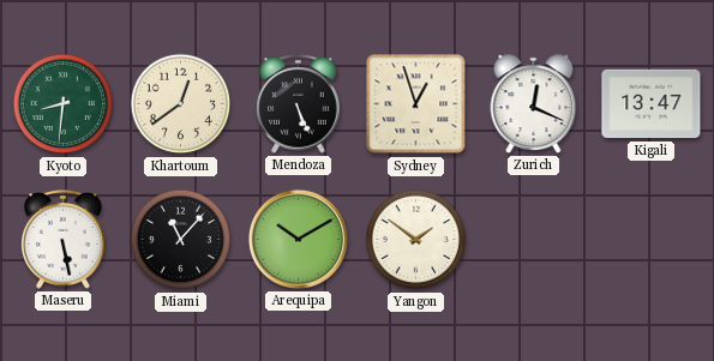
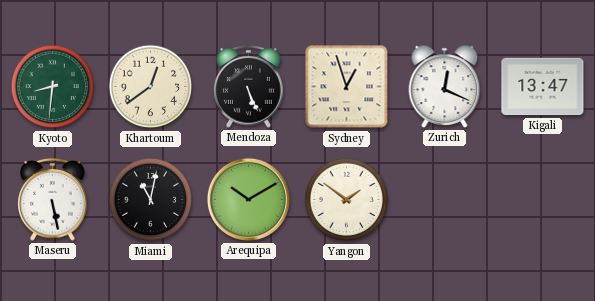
Miami: 11:07 -> 11:02 (151, 200)
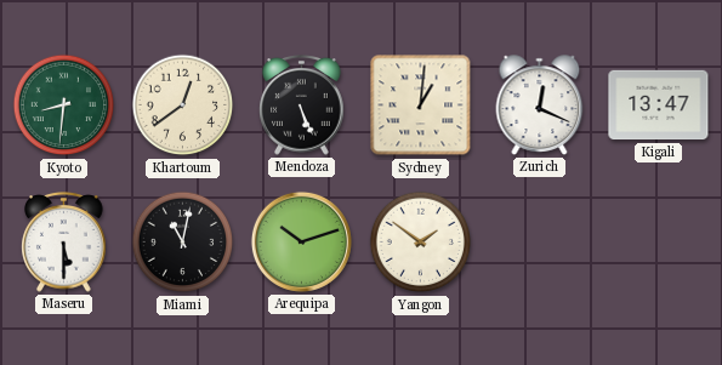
Sydney: 12:57 -> 1:01 (421, 105)
Maseru: 5:28 -> 5:30 (64, 243)
Arequipa: 10:10 -> 10:12 (301, 241)
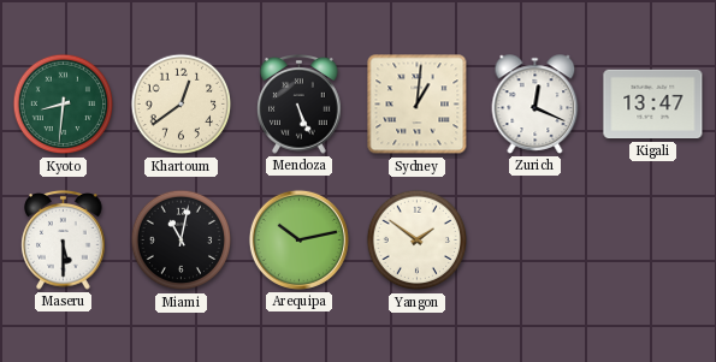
Arequipa: 10:12 -> 10:13 (298, 239)
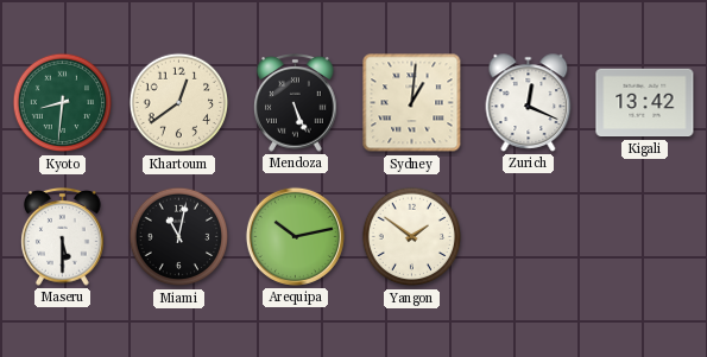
Kigali: 13:47 -> 13:42 (645, 103)
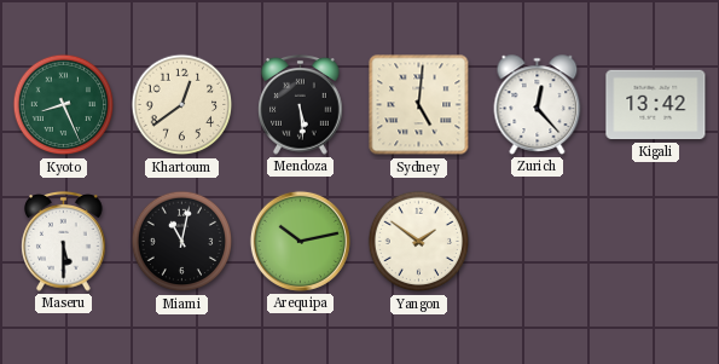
Kyoto: 8:31 -> 8:26 (64, 105)
Mendoza: 5:26 -> 5:29 (301, 105)
Sydney: 1:01 -> 5:01 (419, 105)
Zurich: 12:19 -> 12:23 (538, 105)
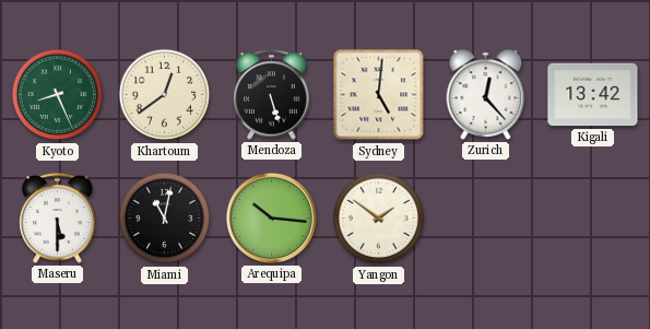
Mendoza: 5:29 -> 5:27 (272, 95)
Arequipa: 10:13 -> 10:16 (271, 218)
